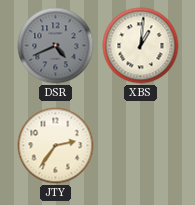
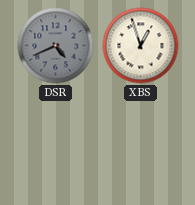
XBS: 1:01 -> 12:57 (141, 46)
JTY: 2:36 -> none (56, 146)
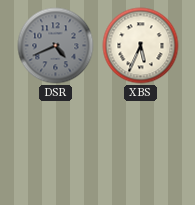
XBS: 12:57 -> 5:34 (141, 46)
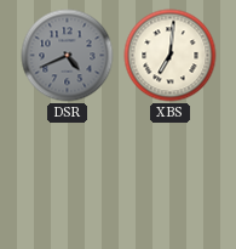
XBS: 5:34 -> 7:01 (171, 56)
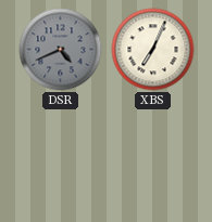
XBS: 7:01 -> 7:04 (153, 50)
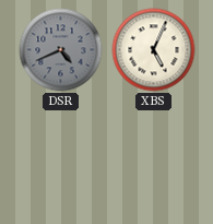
XBS: 7:04 -> 5:04 (154, 50)
